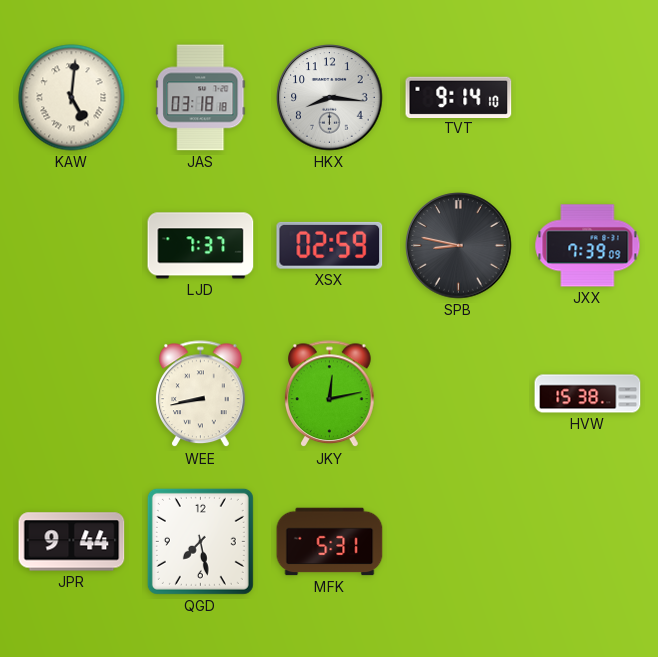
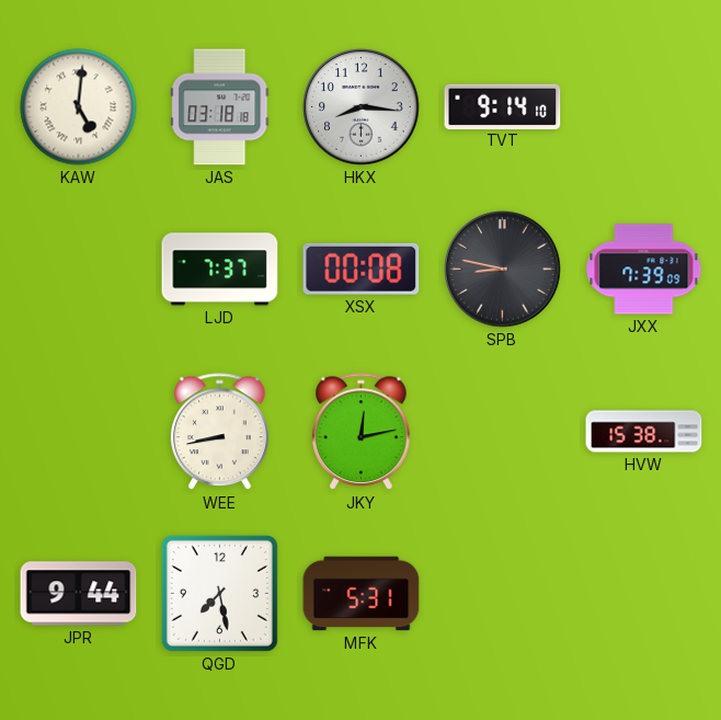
XSX: 02:59 -> 00:08 (362, 268)
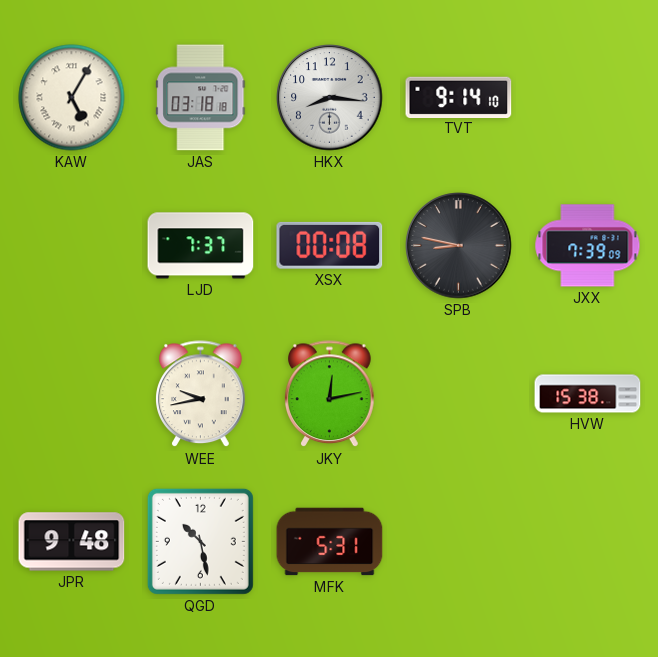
KAW: 5:01 -> 5:05 (72, 98)
WEE: 8:43 -> 9:43 (201, 394)
JPR: 9:44 -> 9:48 (72, 542)
QGD: 7:28 -> 10:28 (200, 541)
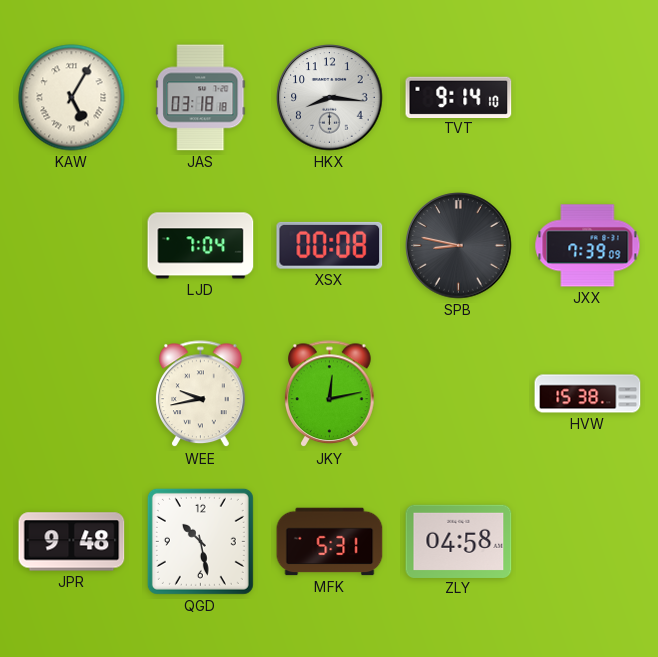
LJD: 7:37 -> 7:04 (201, 246)
ZLY: none -> 04:58 (459, 541)
